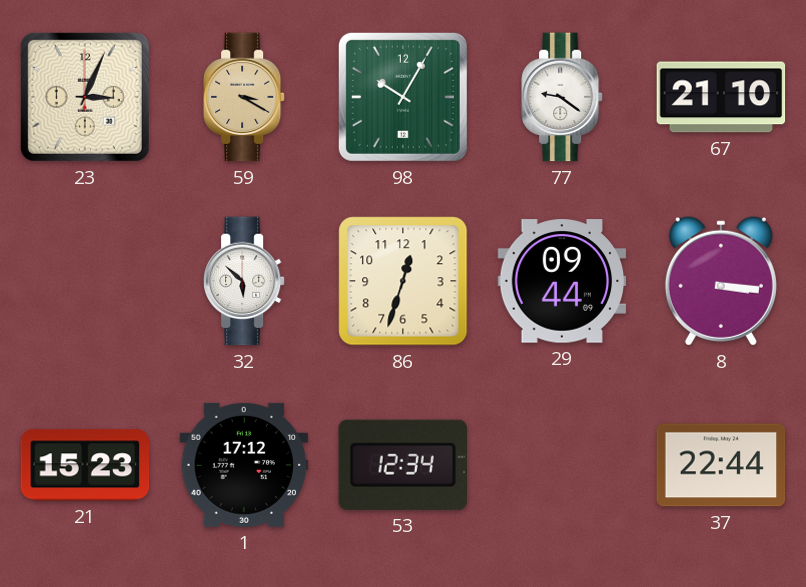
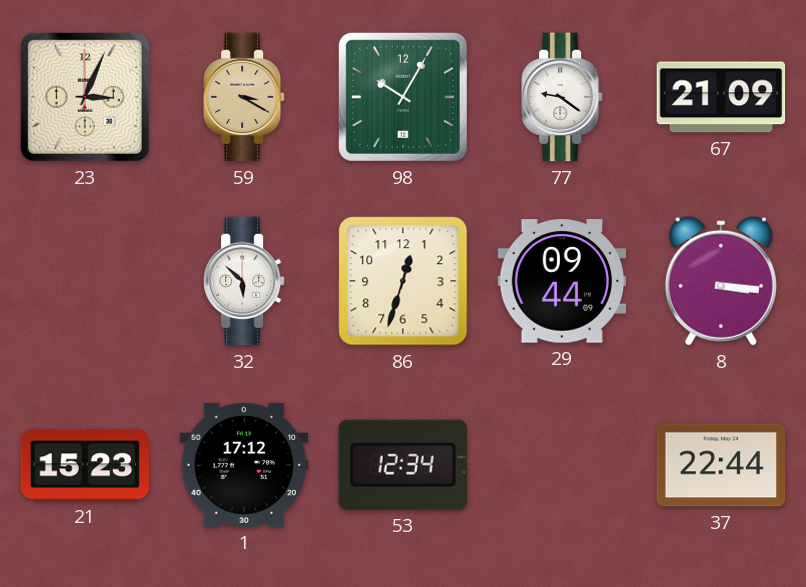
67: 21:10 -> 21:09 (721, 97)
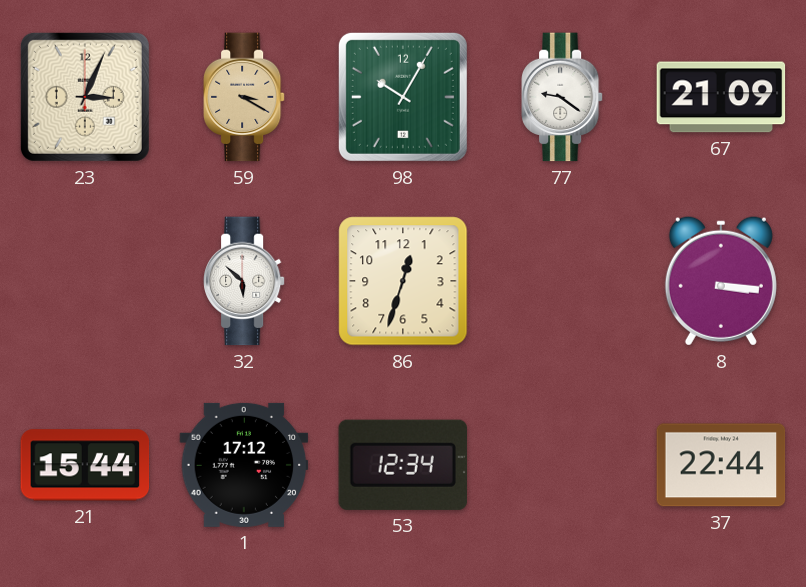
29: 09:44 -> none (562, 281)
21: 15:23 -> 15:44 (85, 465)
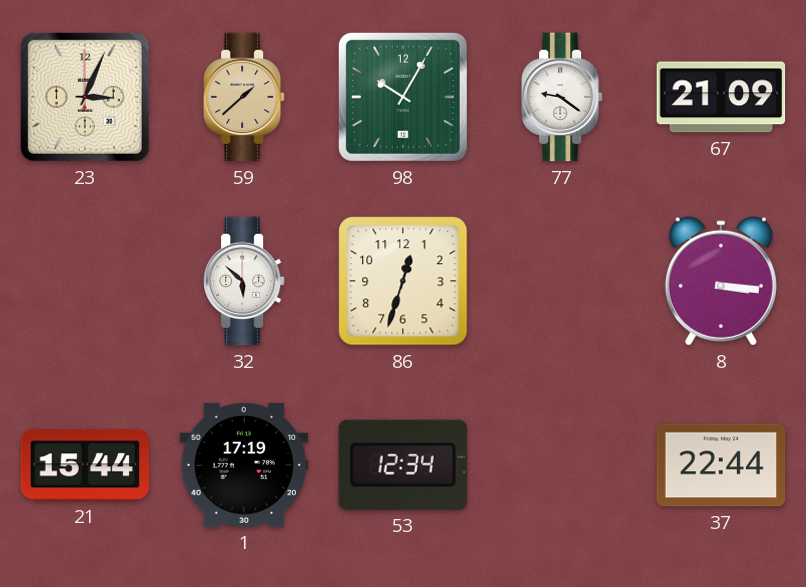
59: 3:20 -> 1:38 (245, 97)
1: 17:12 -> 17:19 (244, 465)
